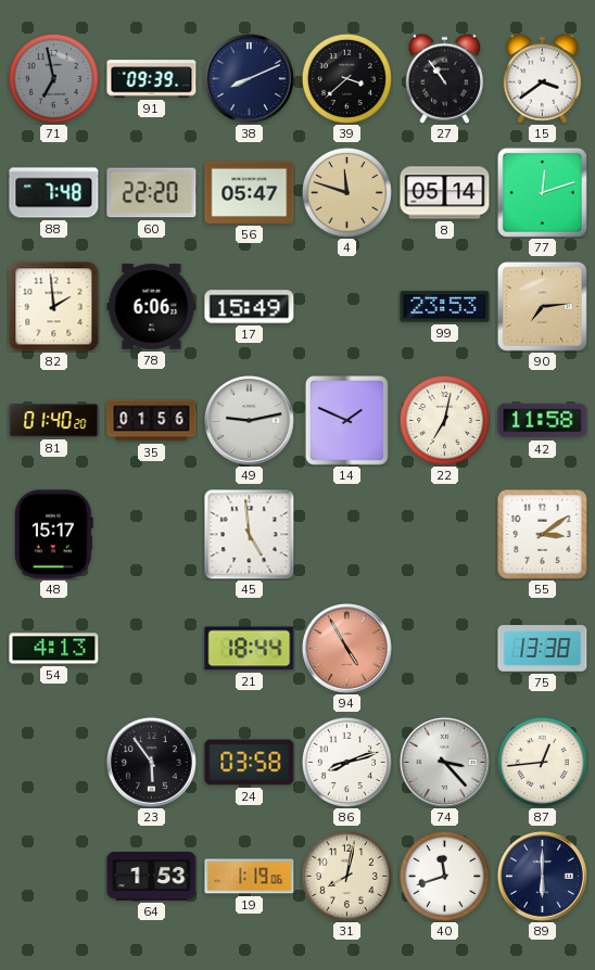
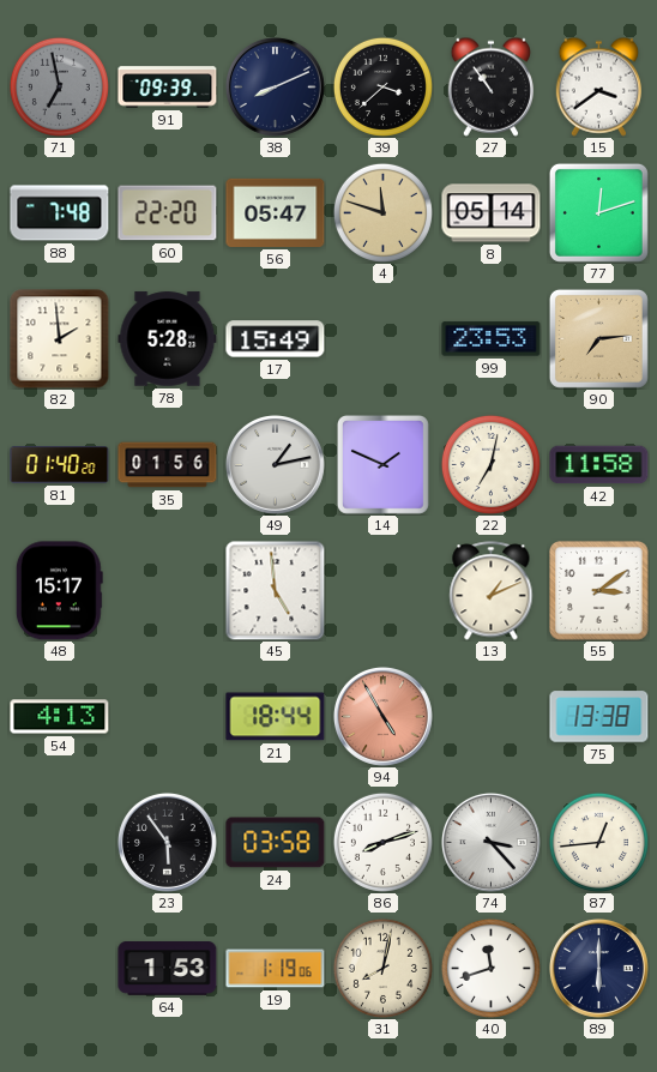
78: 6:06 -> 5:28 (168, 339)
49: 9:13 -> 1:13 (275, 464)
13: none -> 1:11 (492, 591)
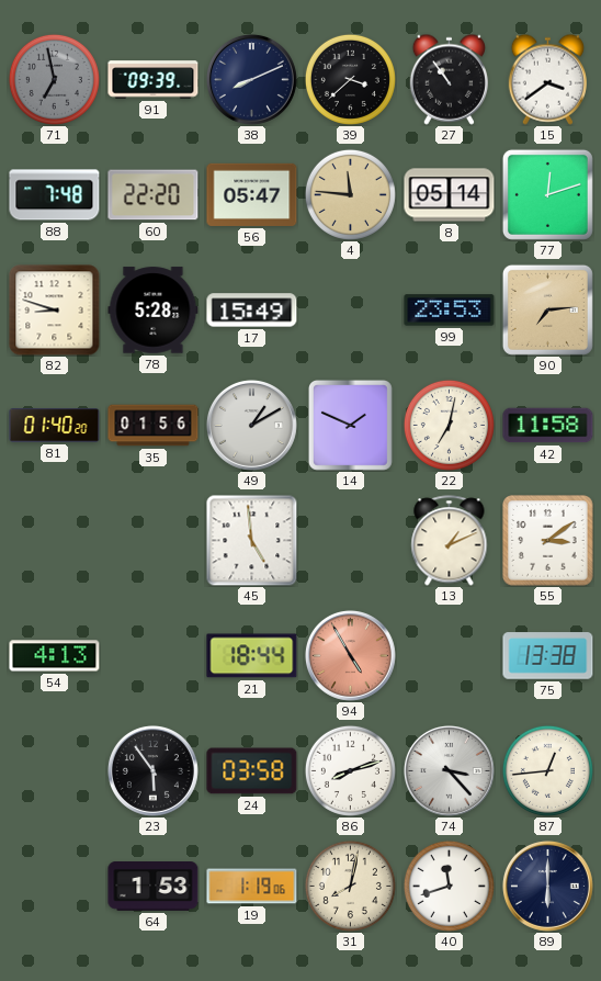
4: 11:48 -> 11:46 (350, 194)
82: 1:59 -> 8:48 (55, 311)
49: 1:13 -> 1:10 (251, 425)
48: 15:17 -> none (59, 591)
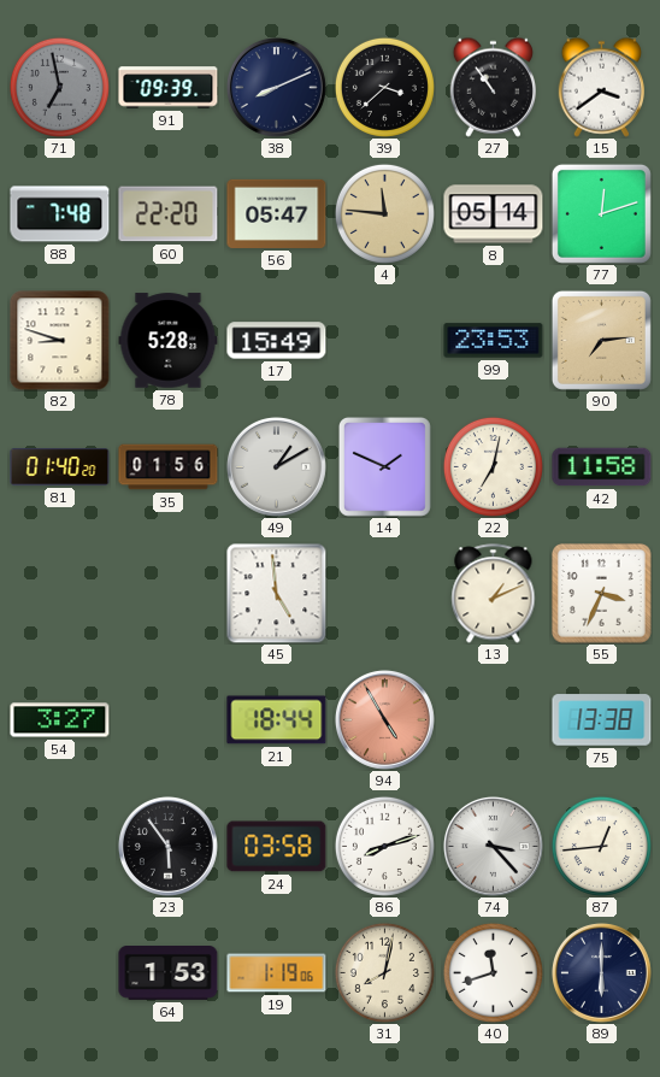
55: 3:09 -> 3:34 (602, 594)
54: 4:13 -> 3:27 (60, 720)
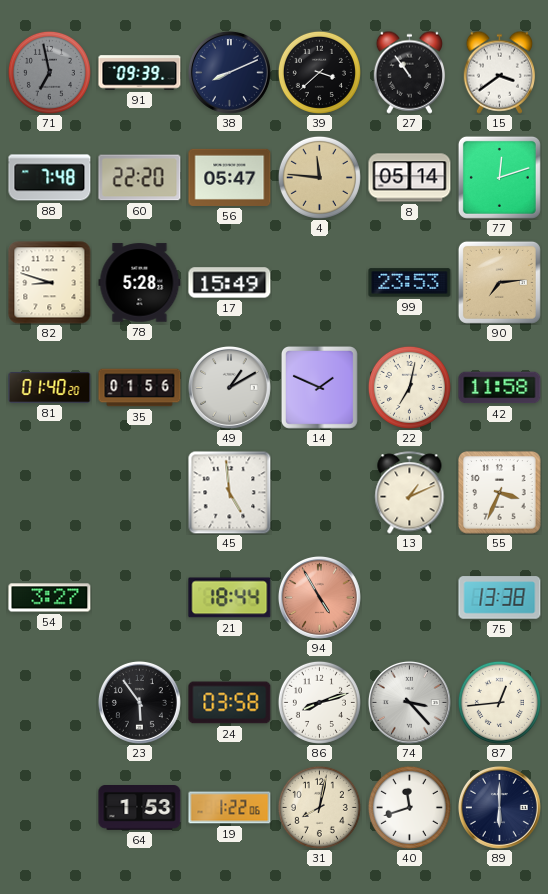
19: 1:19 -> 1:22 (230, 808)
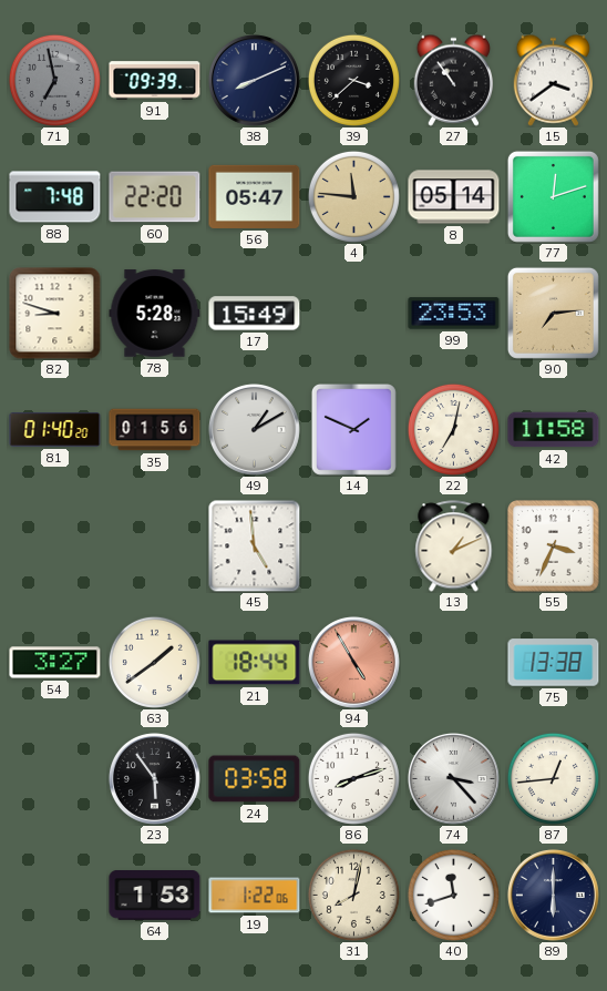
63: none -> 1:39 (154, 662)
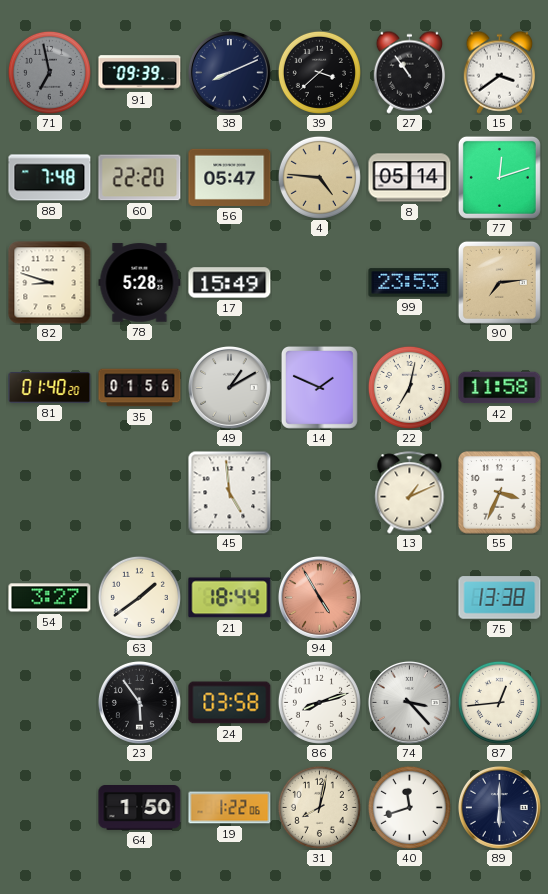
4: 11:46 -> 4:46 (319, 177)
64: 1:53 -> 1:50 (140, 808)
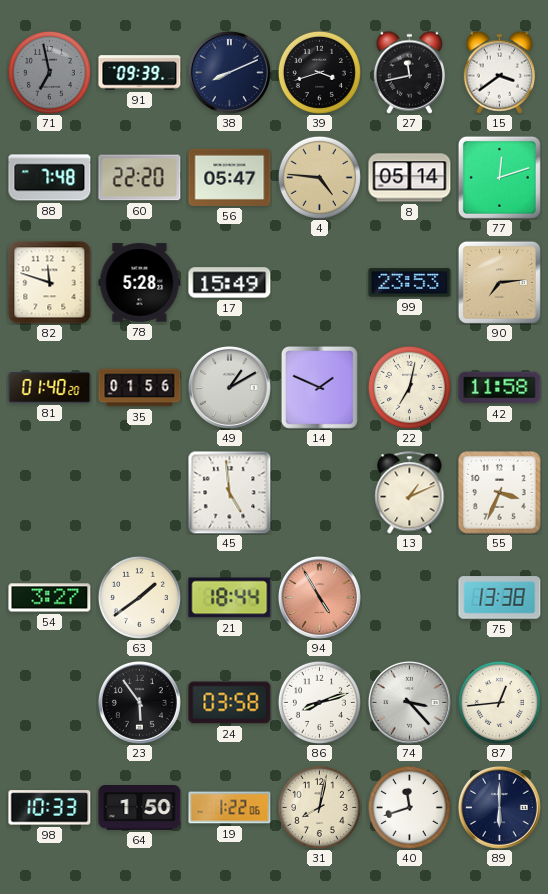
39: 3:38 -> 3:42 (319, 72)
27: 10:54 -> 11:43 (409, 72)
82: 8:48 -> 11:48 (50, 283)
98: none -> 10:33 (50, 808)
